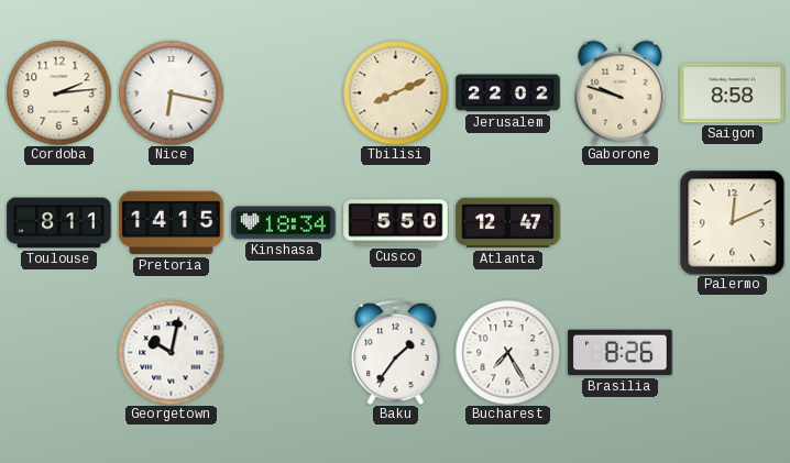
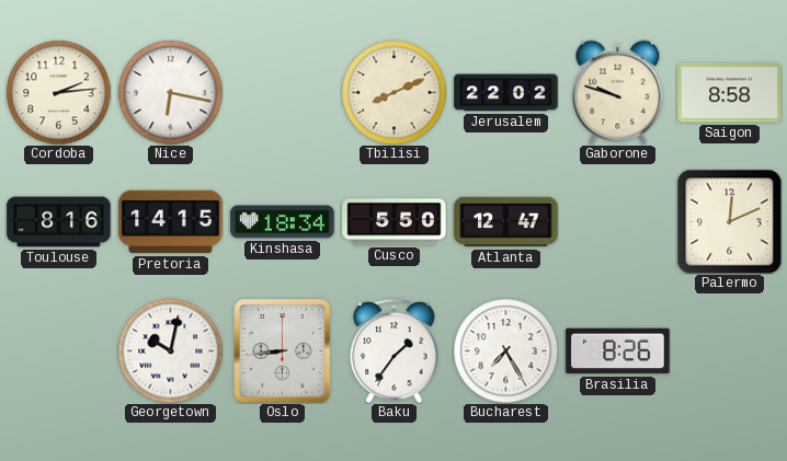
Toulouse: 8:11 -> 8:16 (59, 222)
Oslo: none -> 8:44 (283, 351)
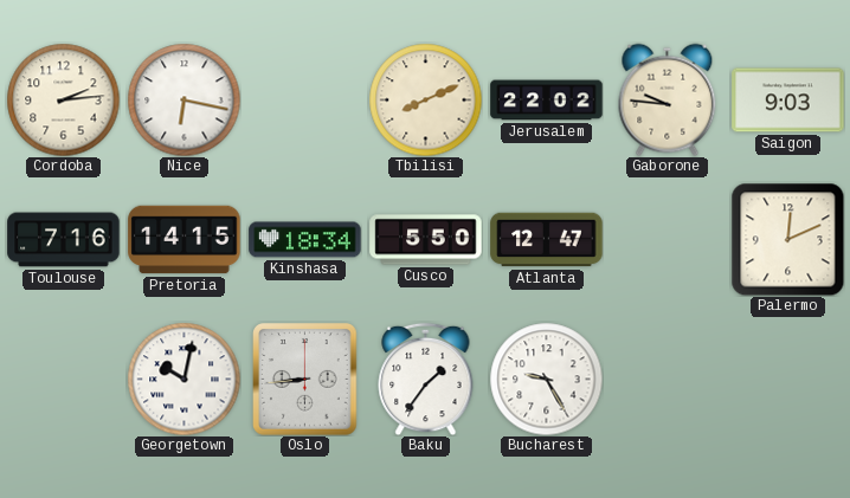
Gaborone: 9:48 -> 9:46 (668, 99)
Saigon: 8:58 -> 9:03 (788, 101)
Toulouse: 8:16 -> 7:16 (64, 240)
Bucharest: 7:25 -> 9:25 (546, 379)
Brasilia: 8:26 -> none (618, 351)
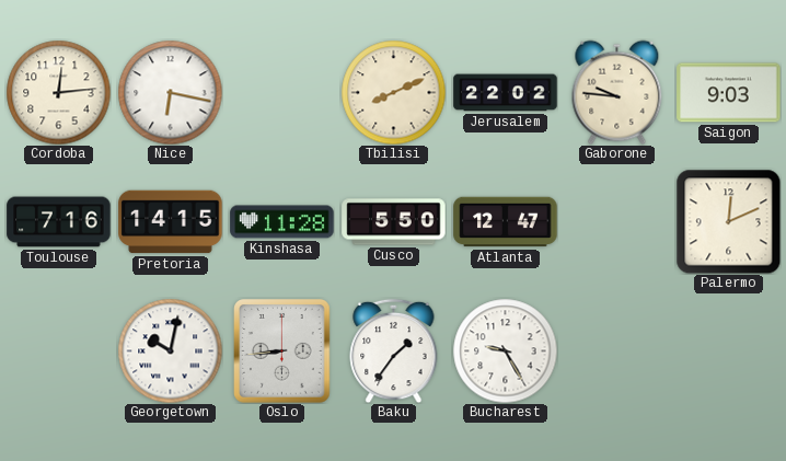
Cordoba: 2:14 -> 12:14 (58, 92)
Kinshasa: 18:34 -> 11:28 (282, 222)
